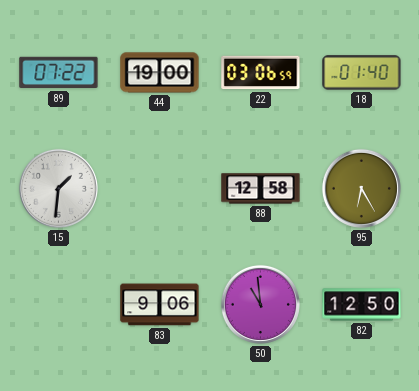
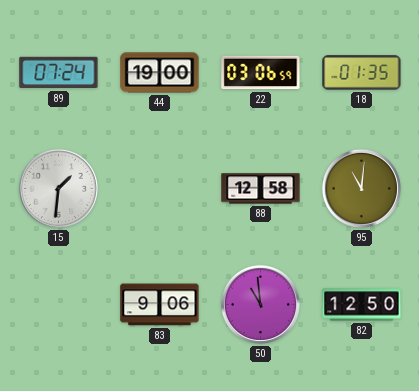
89: 07:22 -> 07:24 (59, 73)
18: 01:40 -> 01:35 (362, 73)
95: 6:25 -> 11:01 (361, 188)
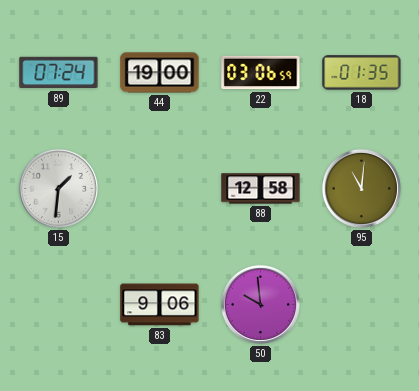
50: 10:59 -> 9:59 (260, 304)
82: 12:50 -> none (362, 305)
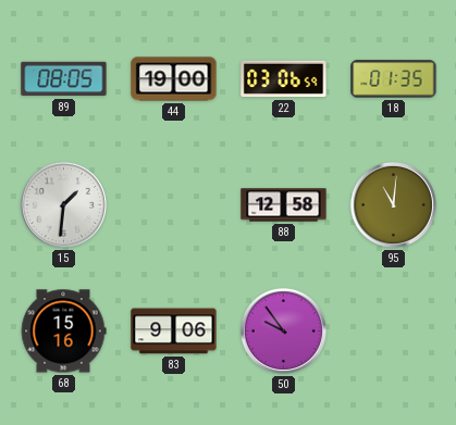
89: 07:24 -> 08:05 (64, 79)
68: none -> 15:16 (63, 332)
50: 9:59 -> 9:54 (283, 330)
